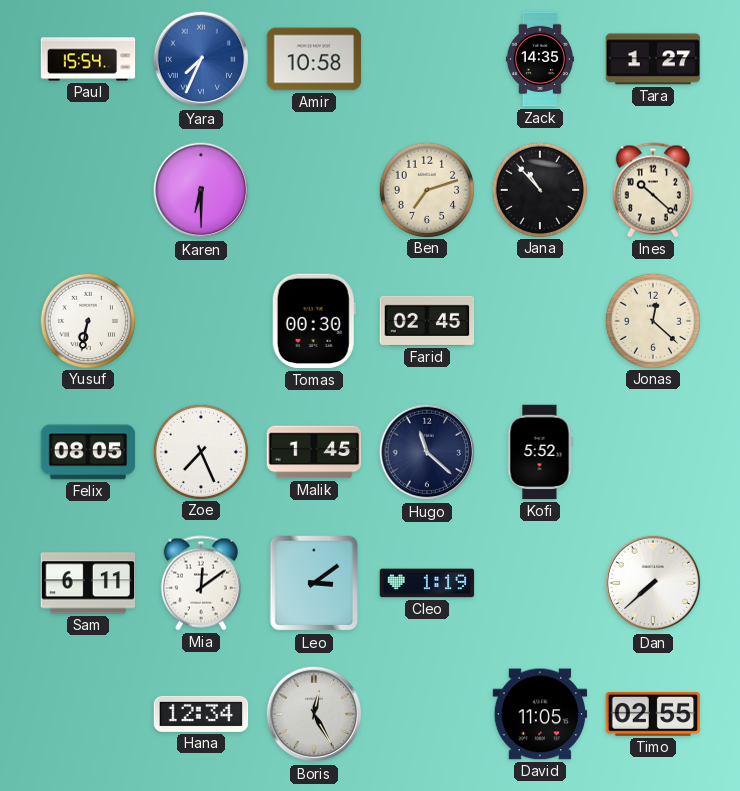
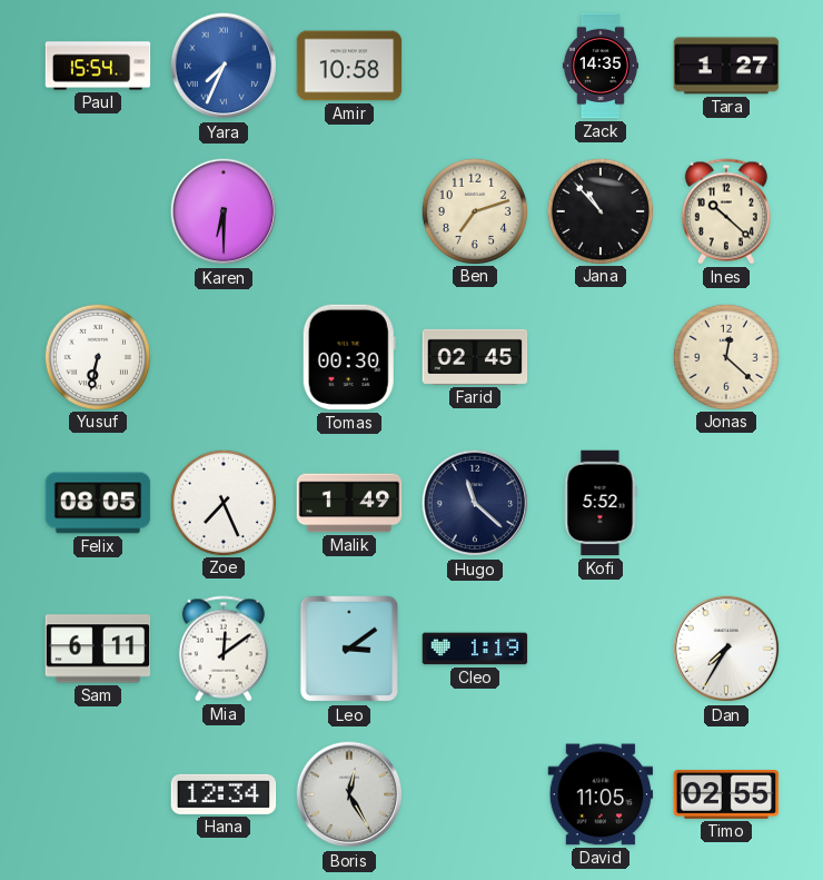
Malik: 1:45 -> 1:49 (349, 503)
Dan: 7:38 -> 7:35 (726, 649)
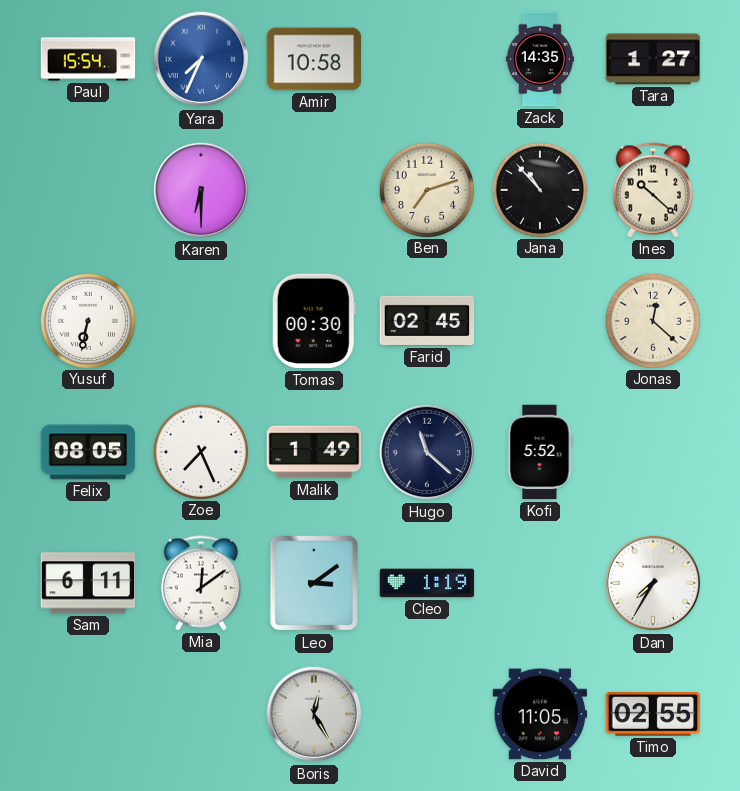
Hana: 12:34 -> none (224, 794)
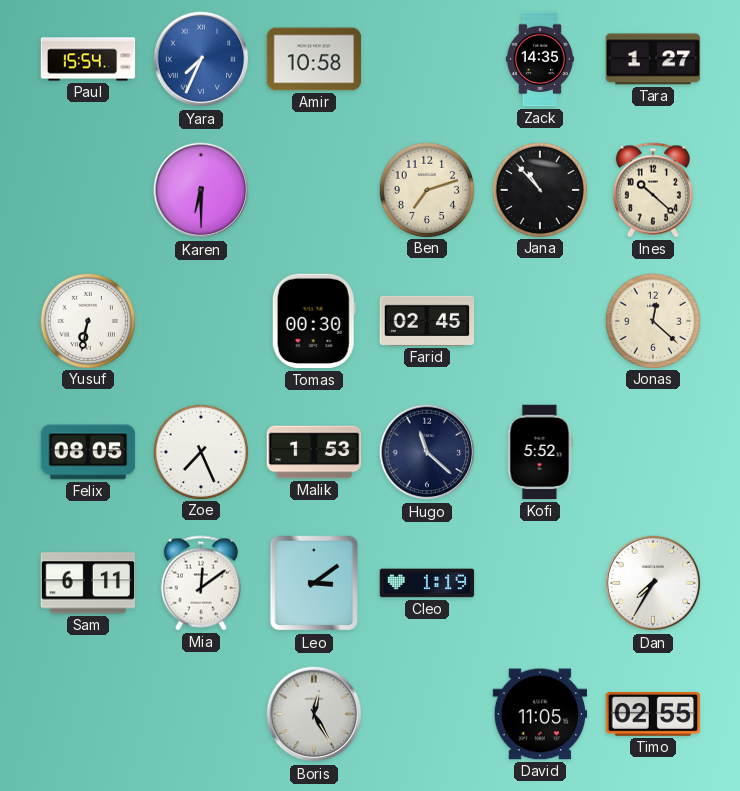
Malik: 1:49 -> 1:53 (314, 452)
